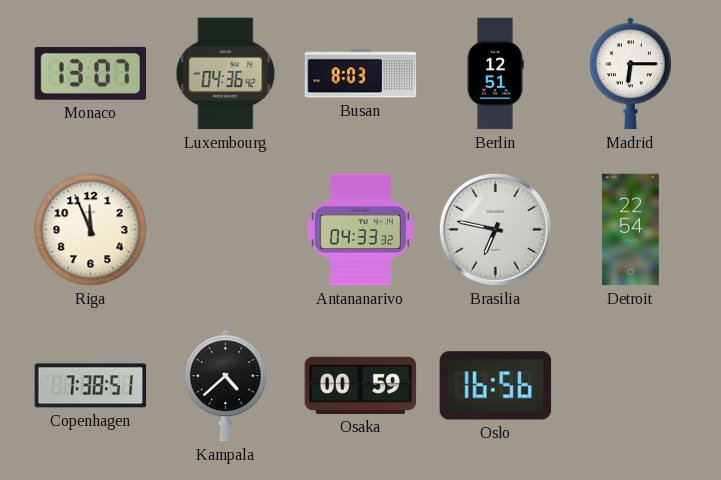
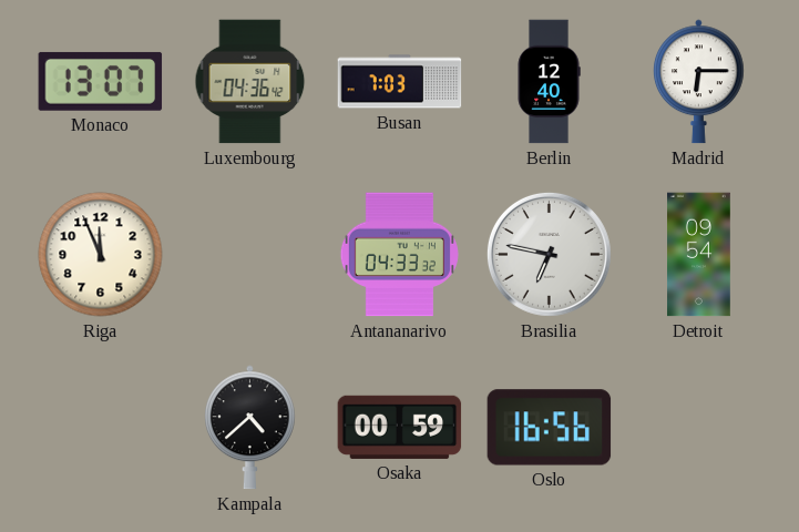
Busan: 8:03 -> 7:03 (400, 82)
Berlin: 12:51 -> 12:40 (549, 82)
Detroit: 22:54 -> 09:54 (699, 255)
Copenhagen: 7:38 -> none (91, 386)
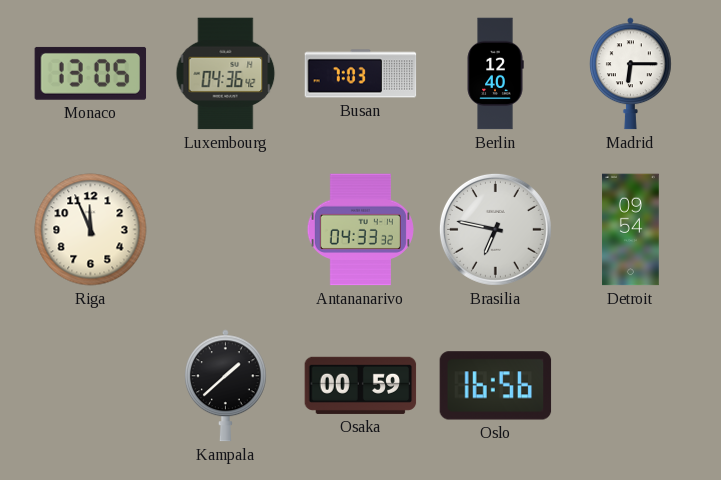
Monaco: 13:07 -> 13:05 (91, 73)
Kampala: 4:38 -> 1:38 (226, 386)
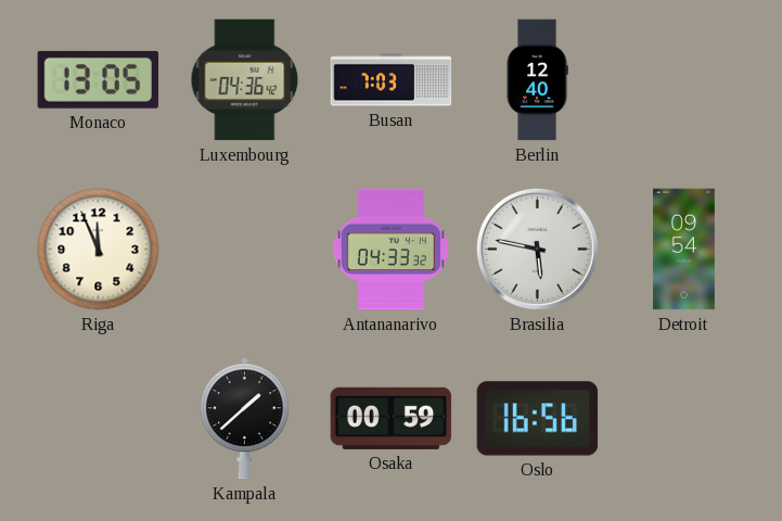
Madrid: 6:15 -> none (631, 74)
Brasilia: 6:47 -> 5:47 (537, 249)
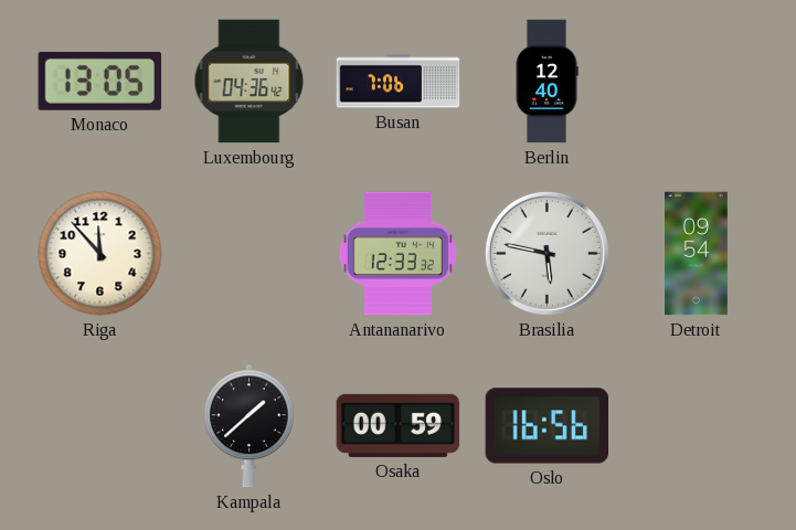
Busan: 7:03 -> 7:06 (399, 82)
Riga: 11:56 -> 11:53 (100, 254)
Antananarivo: 04:33 -> 12:33 (397, 254)
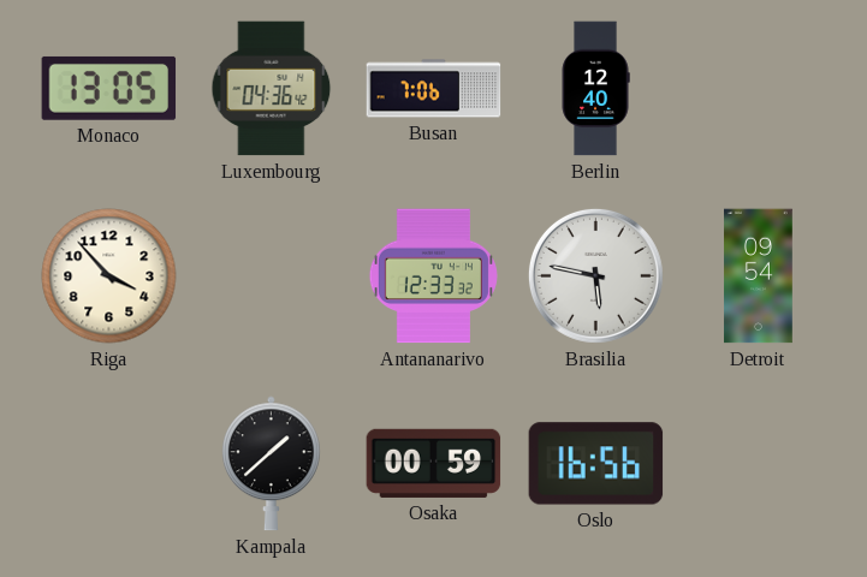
Riga: 11:53 -> 3:53 (109, 276)
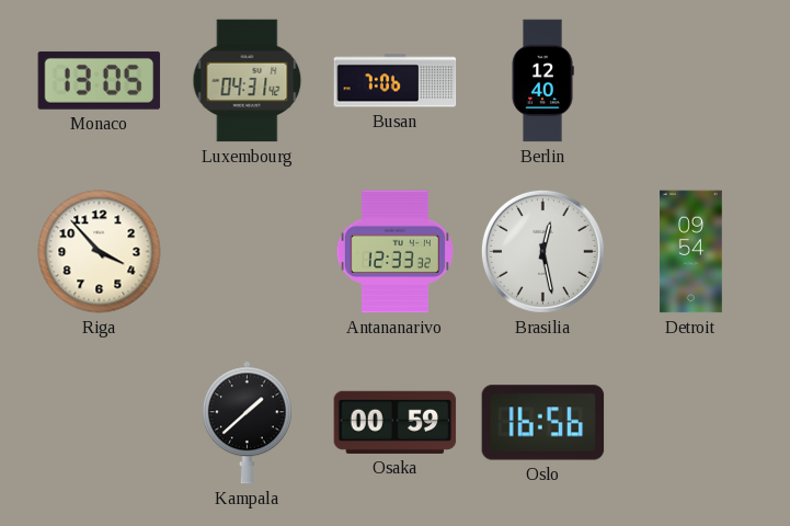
Luxembourg: 04:36 -> 04:31 (248, 81)
Brasilia: 5:47 -> 12:28 (542, 251)
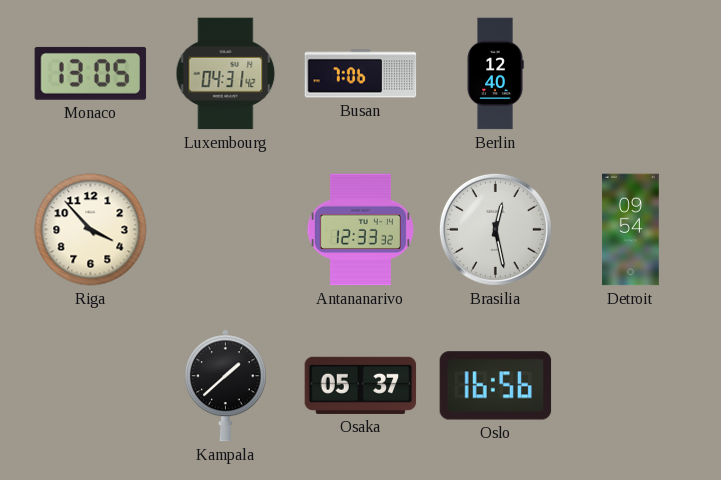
Osaka: 00:59 -> 05:37 (361, 385)
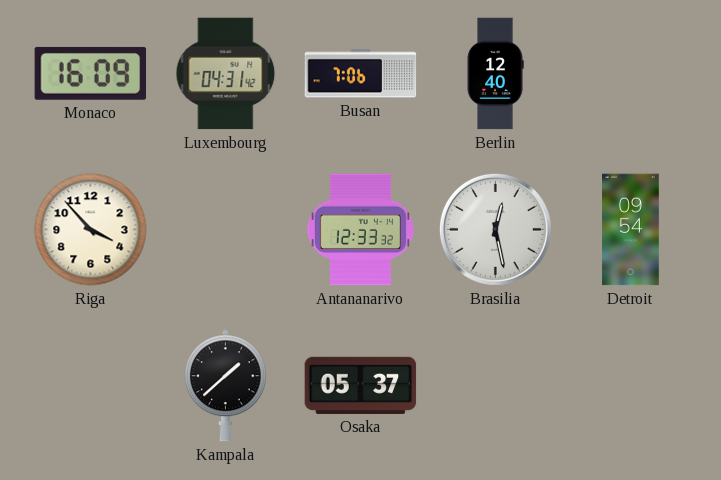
Monaco: 13:05 -> 16:09 (91, 73)
Oslo: 16:56 -> none (496, 386)
